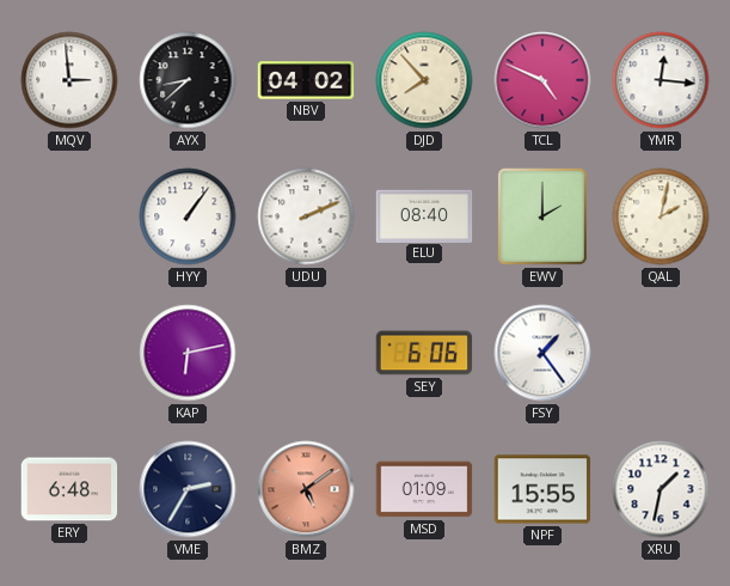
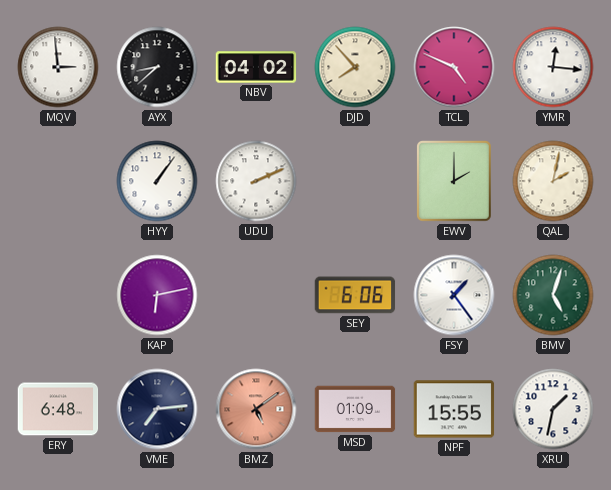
ELU: 08:40 -> none (424, 215)
BMV: none -> 5:03 (553, 295)
VME: 2:35 -> 7:14 (157, 409)
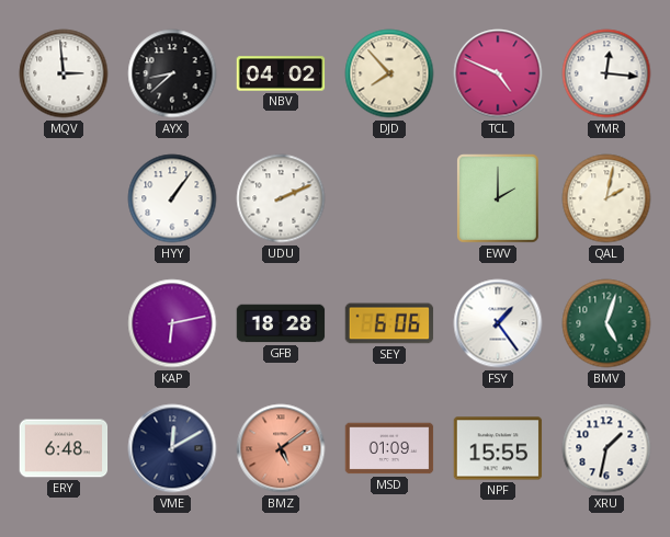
GFB: none -> 18:28 (281, 323)
VME: 7:14 -> 12:10 (172, 448)
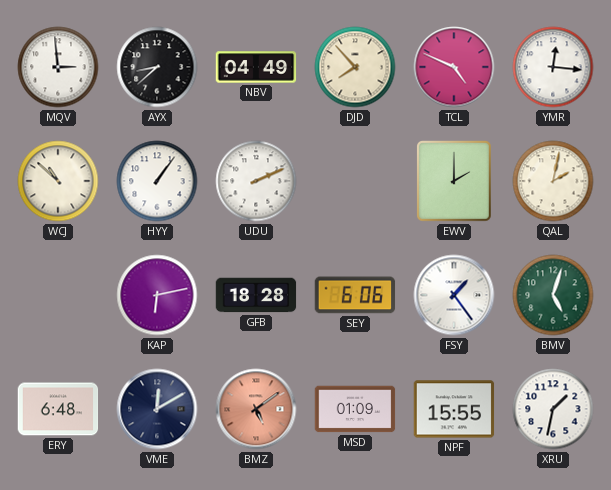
NBV: 04:02 -> 04:49 (256, 67)
WCJ: none -> 10:52 (58, 181)
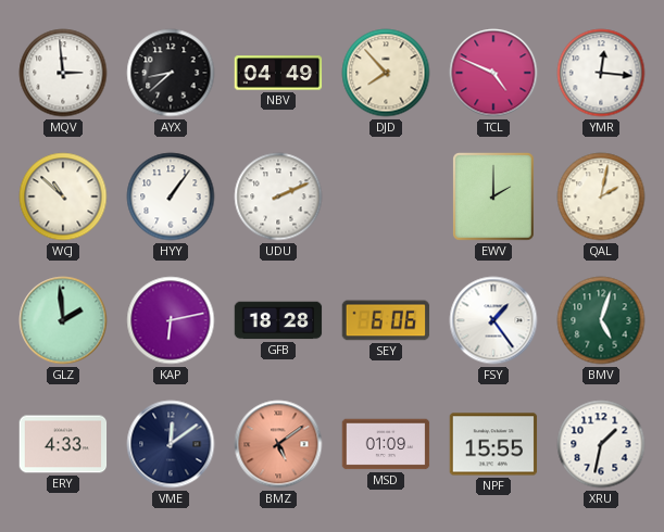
GLZ: none -> 1:59 (63, 320)
ERY: 6:48 -> 4:33 (63, 444)
VME: 12:10 -> 12:09 (171, 444)
